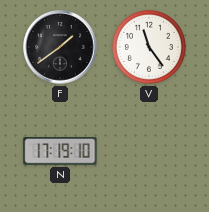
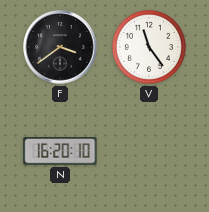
F: 1:39 -> 3:39 (60, 47)
N: 17:19 -> 16:20 (60, 151)
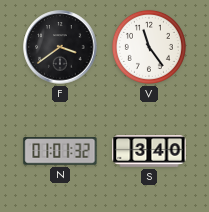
N: 16:20 -> 01:01 (60, 151)
S: none -> 3:40 (149, 151)
